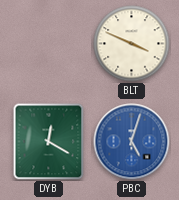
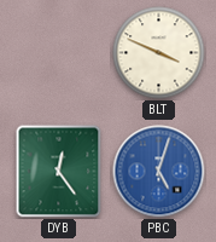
DYB: 12:20 -> 12:24 (59, 172)
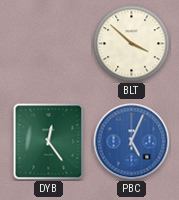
BLT: 3:49 -> 3:52 (132, 44)
PBC: 5:03 -> 5:04 (132, 142)
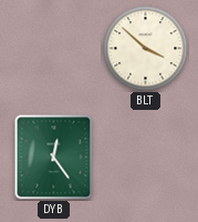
PBC: 5:04 -> none (132, 142)
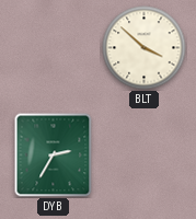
DYB: 12:24 -> 2:35 (54, 155)
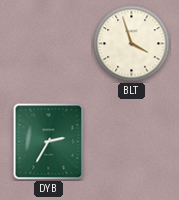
BLT: 3:52 -> 3:57 (132, 44)
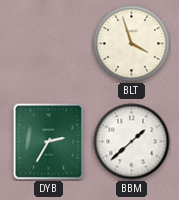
BBM: none -> 1:38 (132, 142)
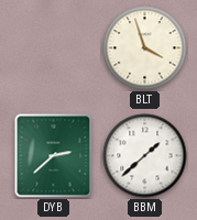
DYB: 2:35 -> 2:38 (54, 156)
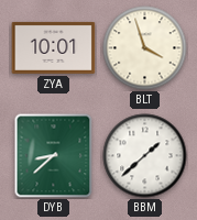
ZYA: none -> 10:01 (54, 47)
DYB: 2:38 -> 8:38 (54, 156)
